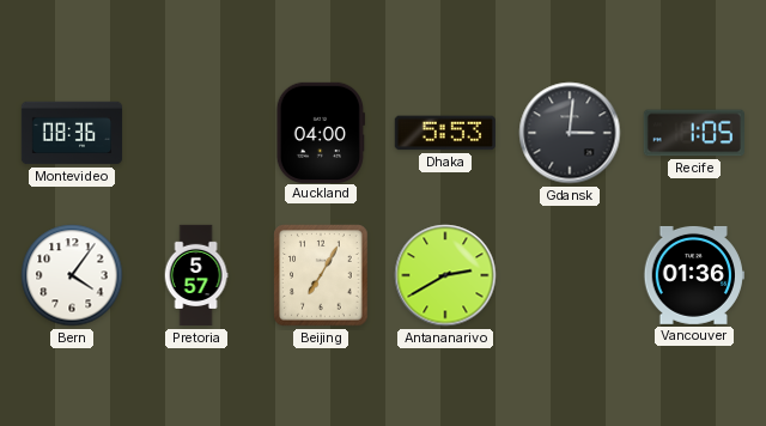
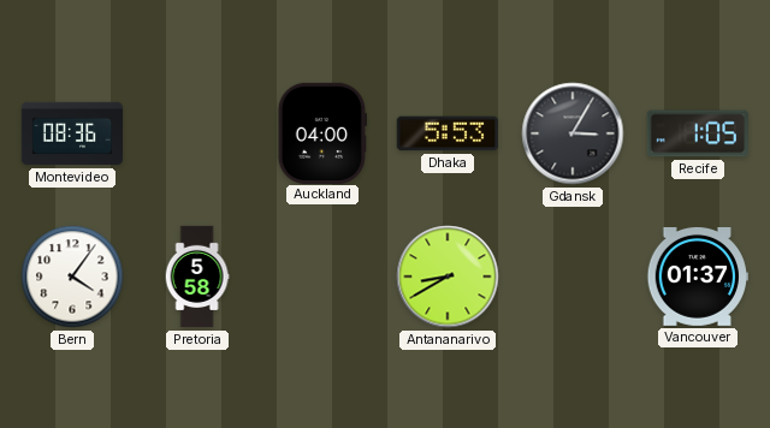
Gdansk: 3:01 -> 3:05 (573, 133)
Pretoria: 5:57 -> 5:58 (197, 277)
Beijing: 7:05 -> none (321, 275)
Antananarivo: 2:40 -> 8:40 (448, 277)
Vancouver: 01:36 -> 01:37 (697, 277)
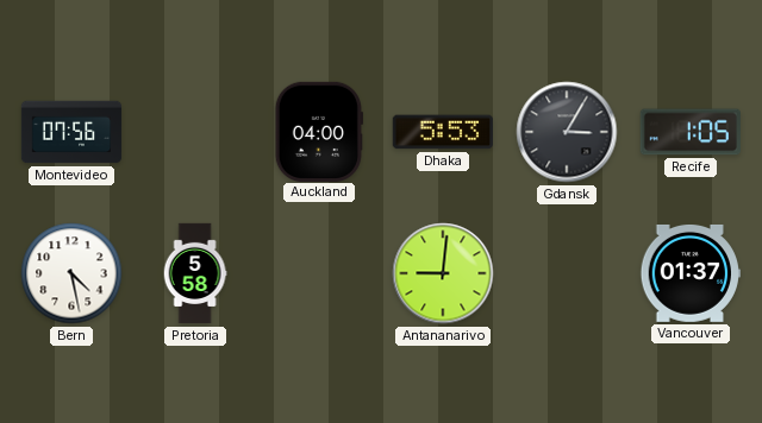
Montevideo: 08:36 -> 07:56 (71, 132)
Bern: 4:06 -> 4:28 (71, 273)
Antananarivo: 8:40 -> 9:01 (443, 273)
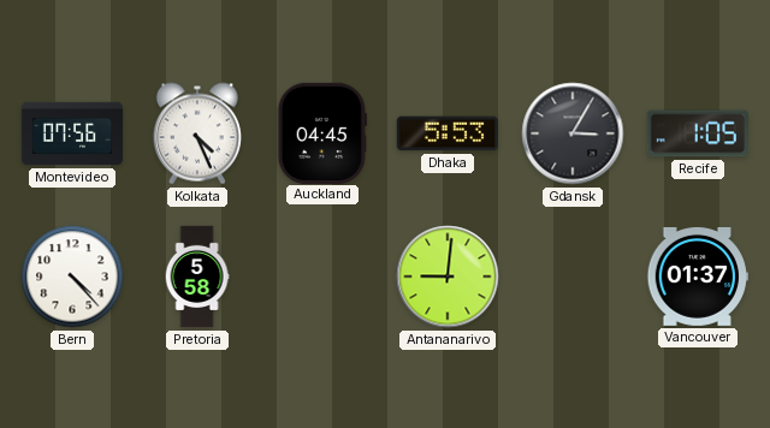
Kolkata: none -> 4:26 (197, 133)
Auckland: 04:00 -> 04:45 (322, 132)
Bern: 4:28 -> 4:23 (72, 277)
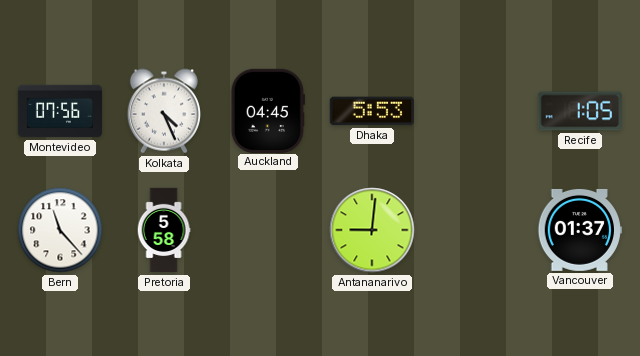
Gdansk: 3:05 -> none (573, 133)
Bern: 4:23 -> 11:23 (60, 230)
